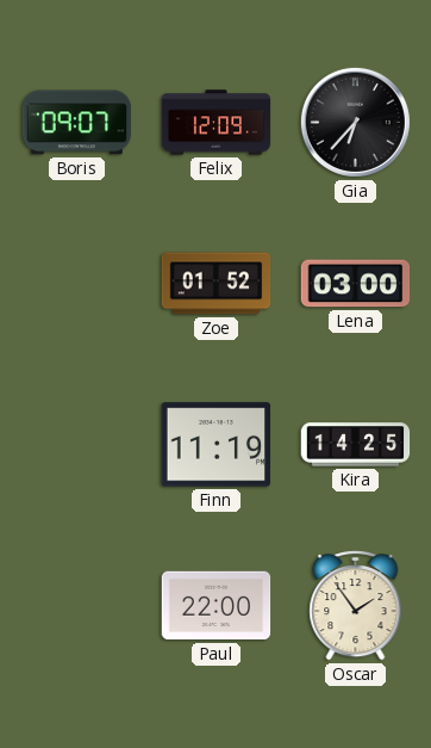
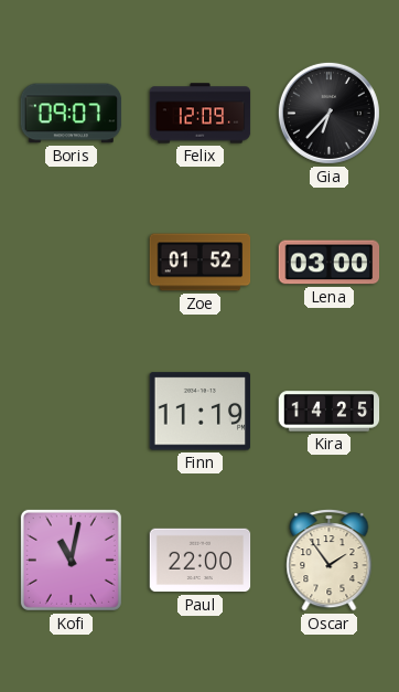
Kofi: none -> 11:02 (71, 560)
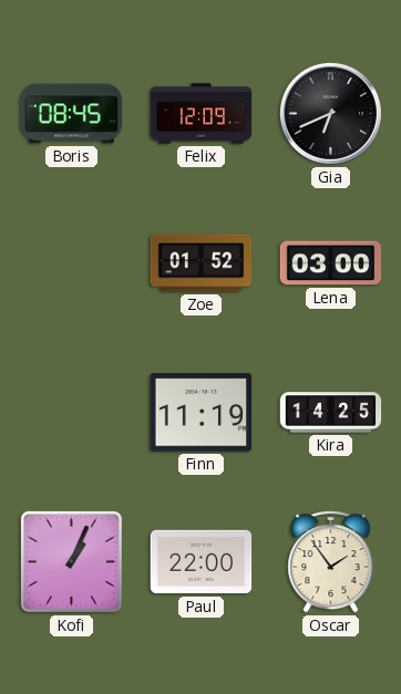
Boris: 09:07 -> 08:45 (72, 114)
Gia: 6:37 -> 6:41 (330, 113)
Kofi: 11:02 -> 1:04 (71, 561)
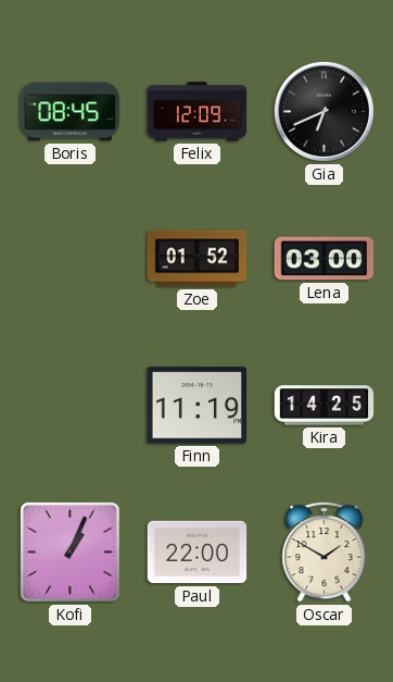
Oscar: 1:54 -> 1:50 (325, 553)
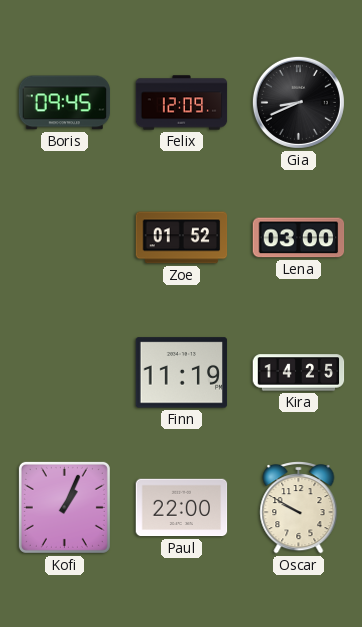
Boris: 08:45 -> 09:45 (65, 103)
Gia: 6:41 -> 8:41 (298, 102)
Oscar: 1:50 -> 9:50 (299, 508)
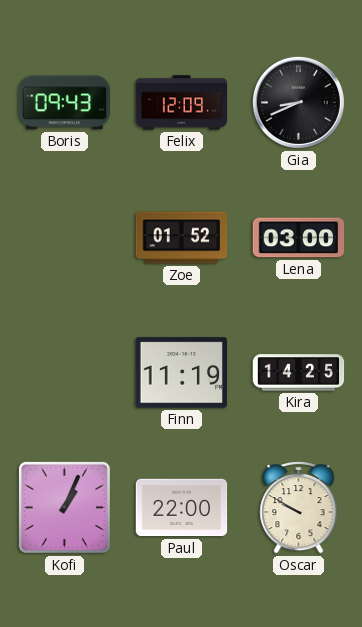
Boris: 09:45 -> 09:43 (65, 103)
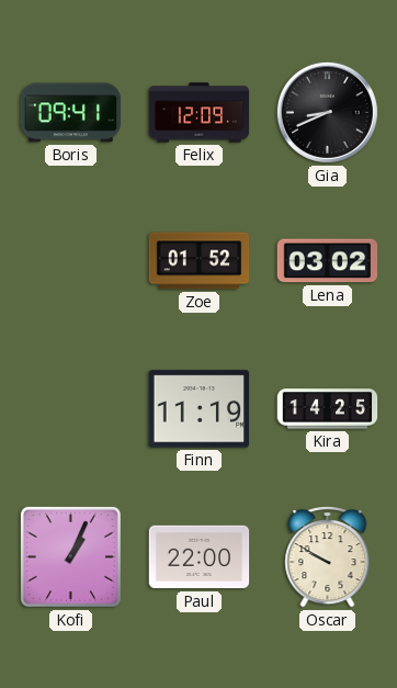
Boris: 09:43 -> 09:41 (71, 113)
Lena: 03:00 -> 03:02 (328, 261)
